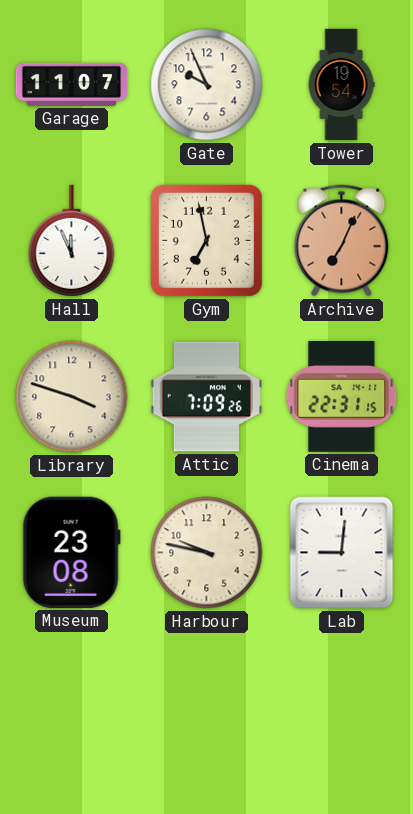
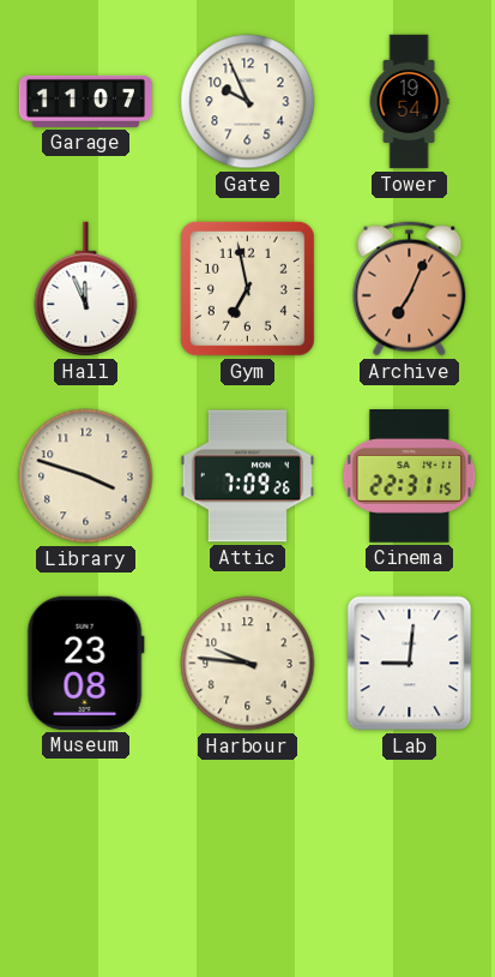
Harbour: 9:47 -> 9:46 (248, 664)
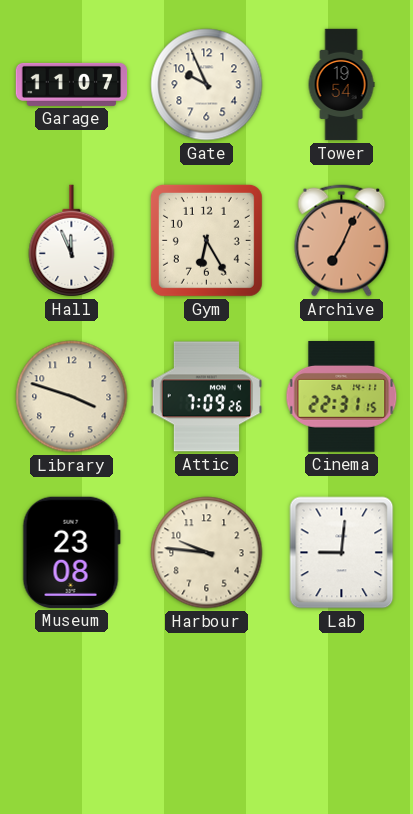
Gym: 6:58 -> 6:25 (206, 240)
